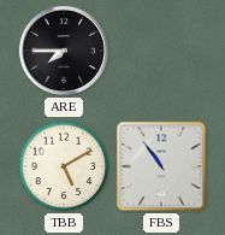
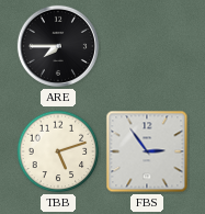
TBB: 5:10 -> 5:12 (58, 151)
FBS: 10:54 -> 2:54 (147, 151)
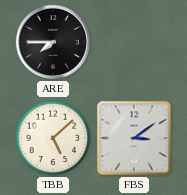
TBB: 5:12 -> 5:08 (53, 138)
FBS: 2:54 -> 3:09 (134, 138)
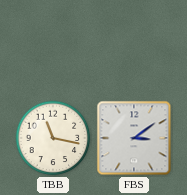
ARE: 7:45 -> none (53, 42)
TBB: 5:08 -> 11:17 (53, 138)
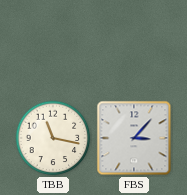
FBS: 3:09 -> 3:07 (134, 138)
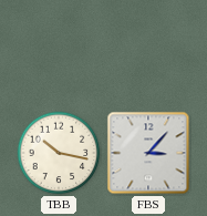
TBB: 11:17 -> 10:17 (59, 153)
